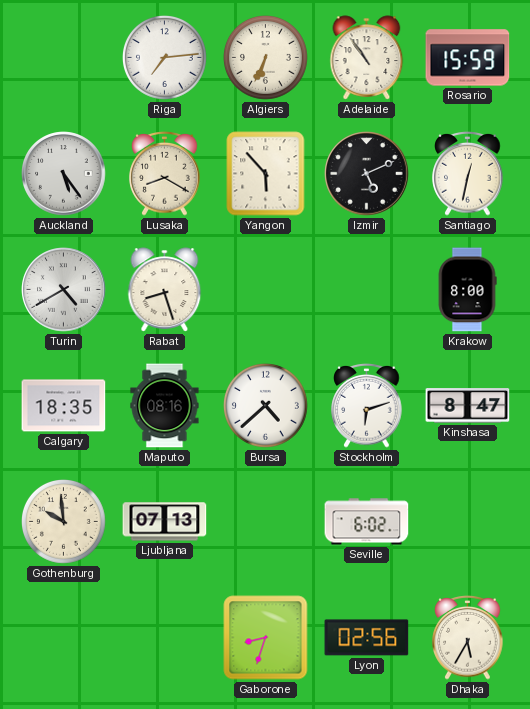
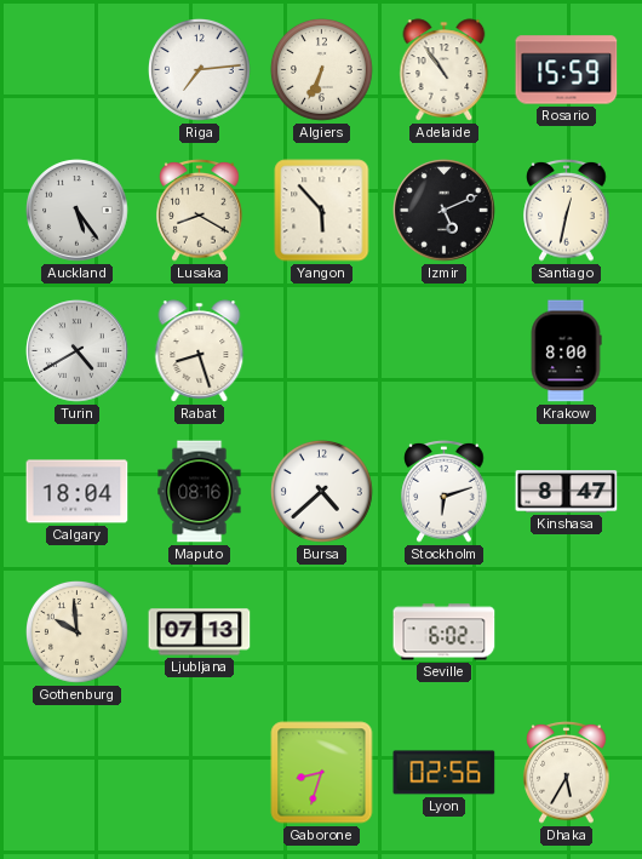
Calgary: 18:35 -> 18:04 (78, 492)
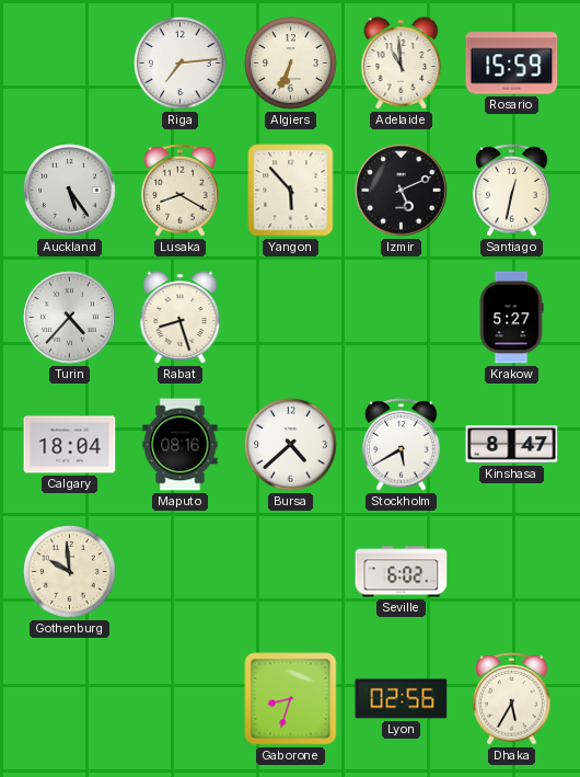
Adelaide: 10:54 -> 10:59 (402, 64)
Turin: 4:40 -> 4:37 (70, 318)
Krakow: 8:00 -> 5:27 (511, 318)
Stockholm: 6:12 -> 5:40 (402, 445)
Ljubljana: 07:13 -> none (200, 632)
